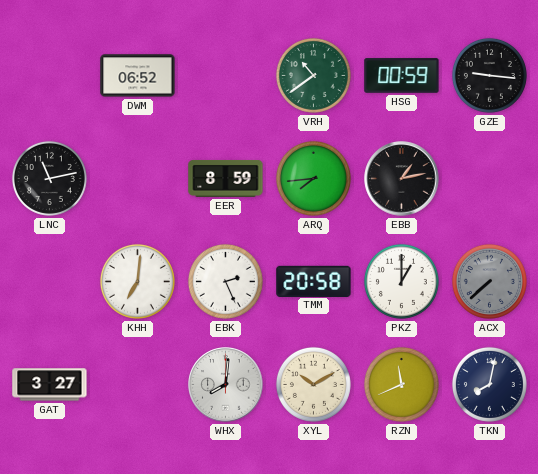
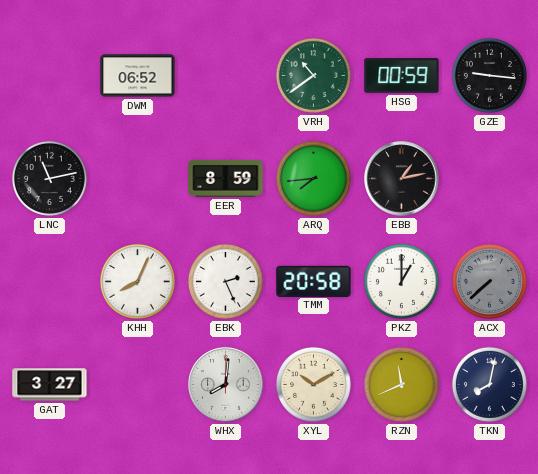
KHH: 7:01 -> 8:04 (137, 281)
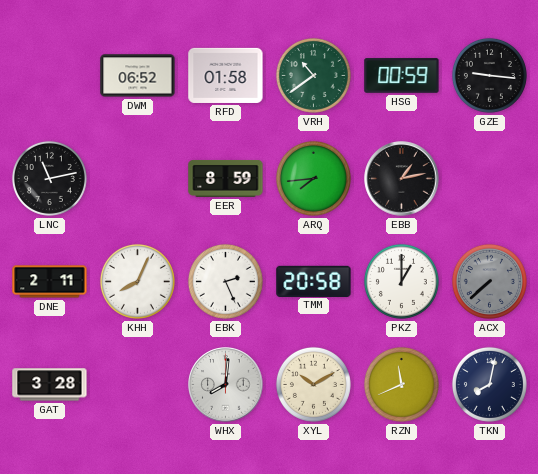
RFD: none -> 01:58 (226, 75)
DNE: none -> 2:11 (50, 282)
GAT: 3:27 -> 3:28 (50, 385)
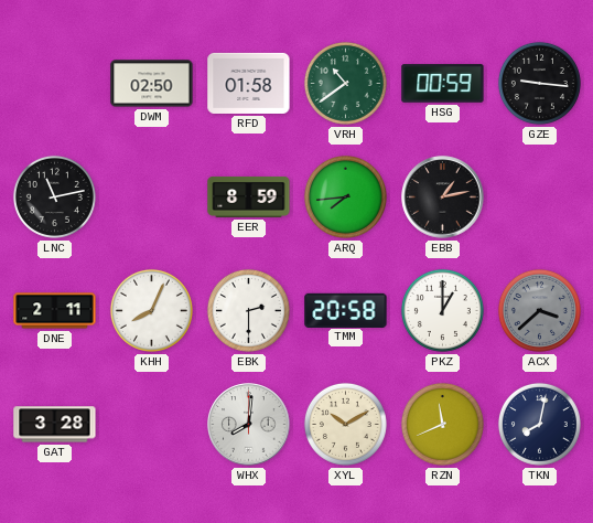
DWM: 06:52 -> 02:50 (152, 84)
EBK: 2:26 -> 2:30 (248, 310)
ACX: 7:38 -> 3:38 (539, 310)
